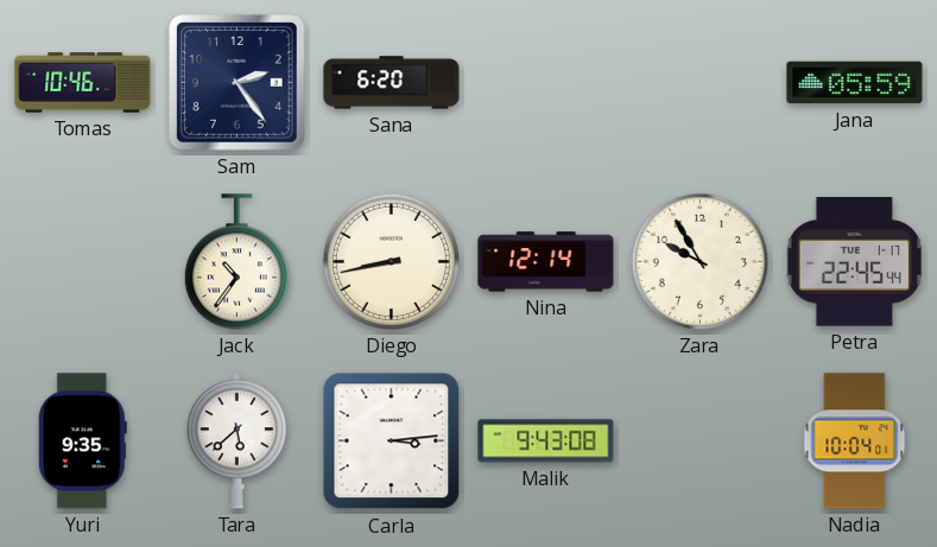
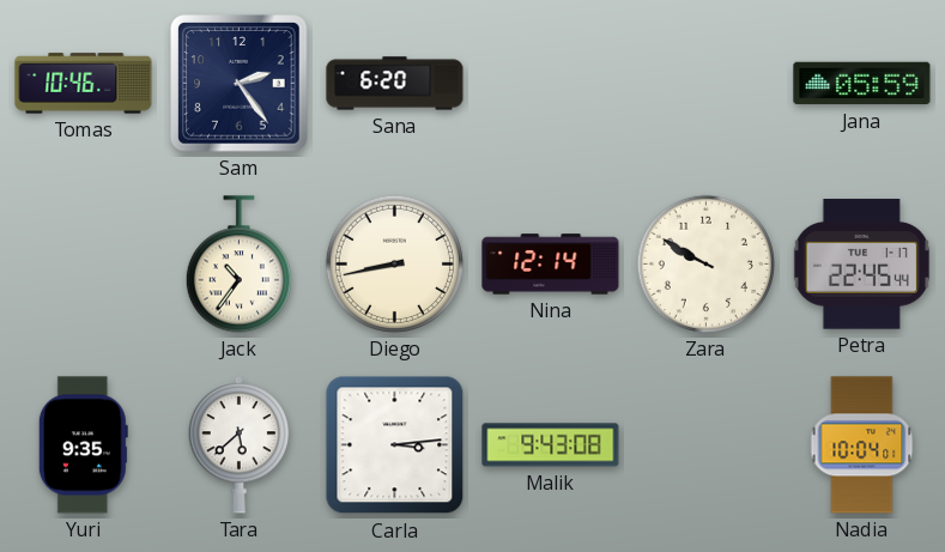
Zara: 9:55 -> 9:50 (705, 263)
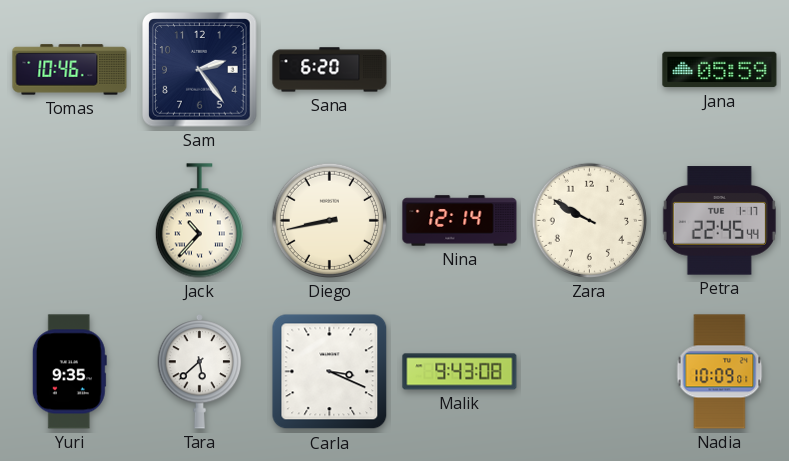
Jack: 10:36 -> 10:37 (199, 221)
Carla: 3:14 -> 3:19 (330, 372)
Nadia: 10:04 -> 10:09 (720, 372)
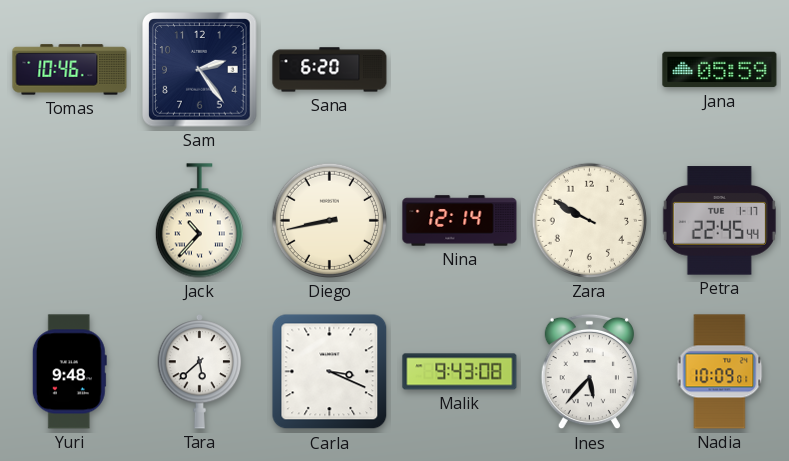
Yuri: 9:35 -> 9:48 (69, 372)
Ines: none -> 5:37 (589, 372)
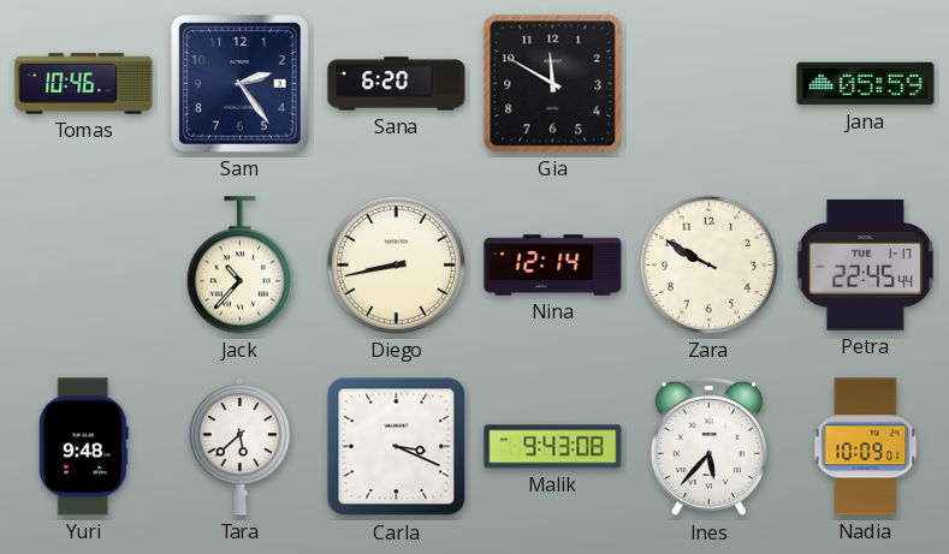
Gia: none -> 11:50 (553, 84)
